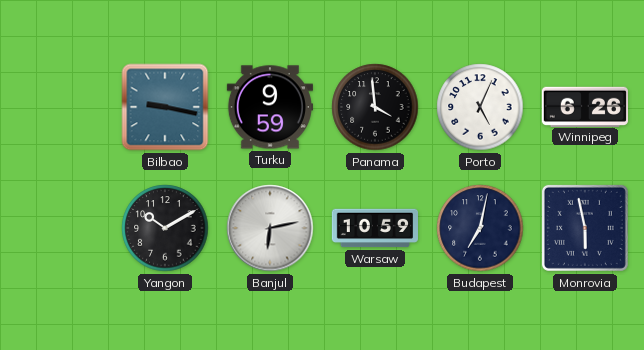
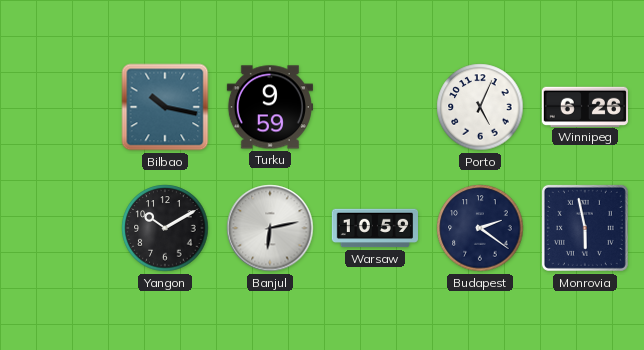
Bilbao: 9:17 -> 10:17 (165, 107)
Panama: 3:59 -> none (375, 107)
Budapest: 7:02 -> 2:21 (480, 228)
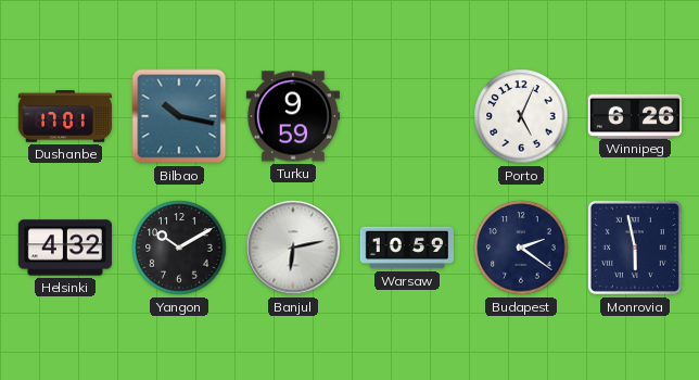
Dushanbe: none -> 17:01 (64, 116)
Helsinki: none -> 4:32 (64, 248)
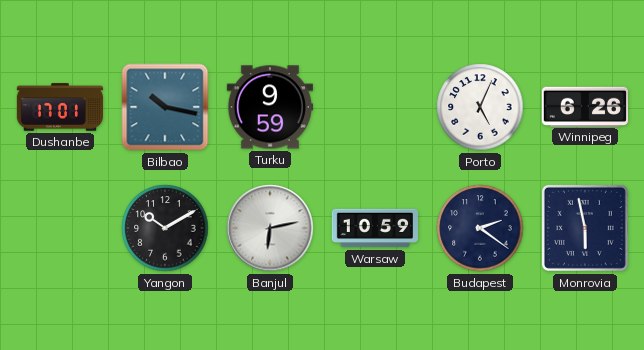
Helsinki: 4:32 -> none (64, 248)
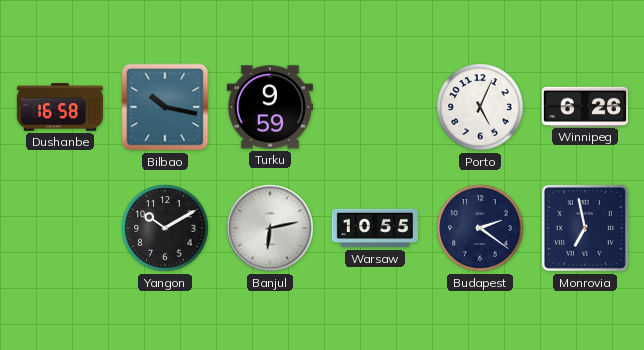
Dushanbe: 17:01 -> 16:58 (59, 107)
Warsaw: 10:59 -> 10:55 (374, 228)
Monrovia: 5:58 -> 6:58 (585, 228)
